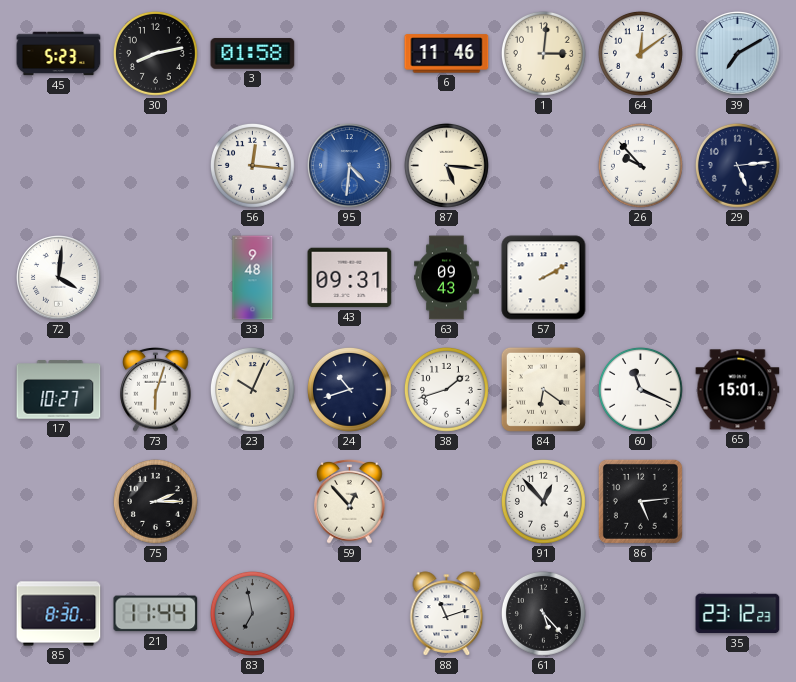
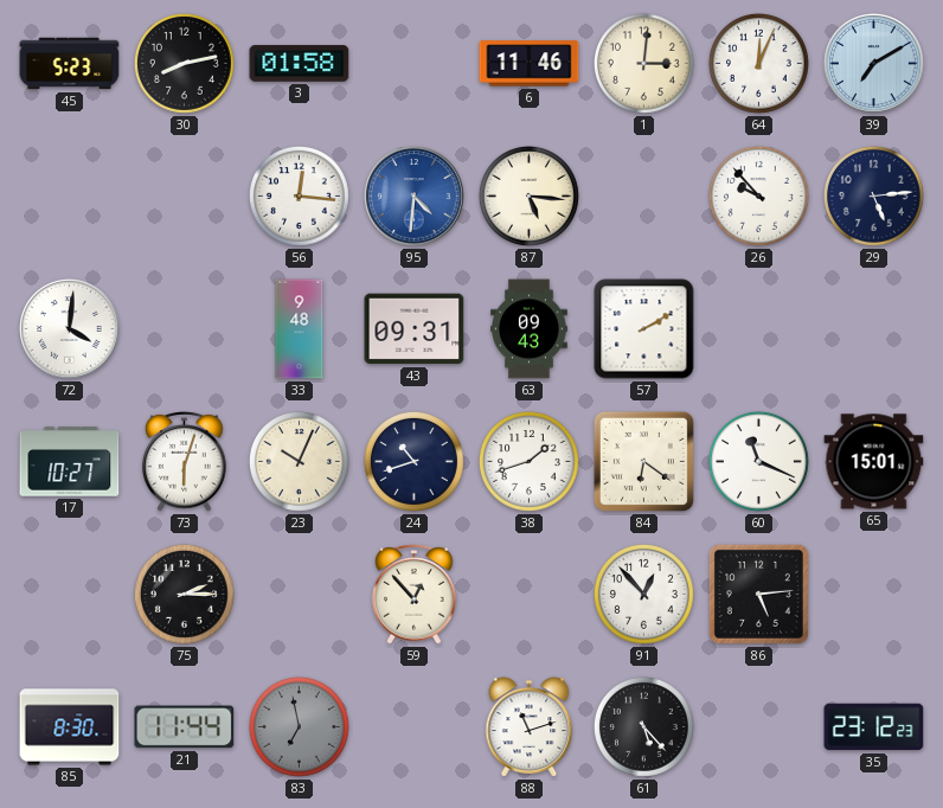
64: 12:09 -> 12:04 (758, 63)
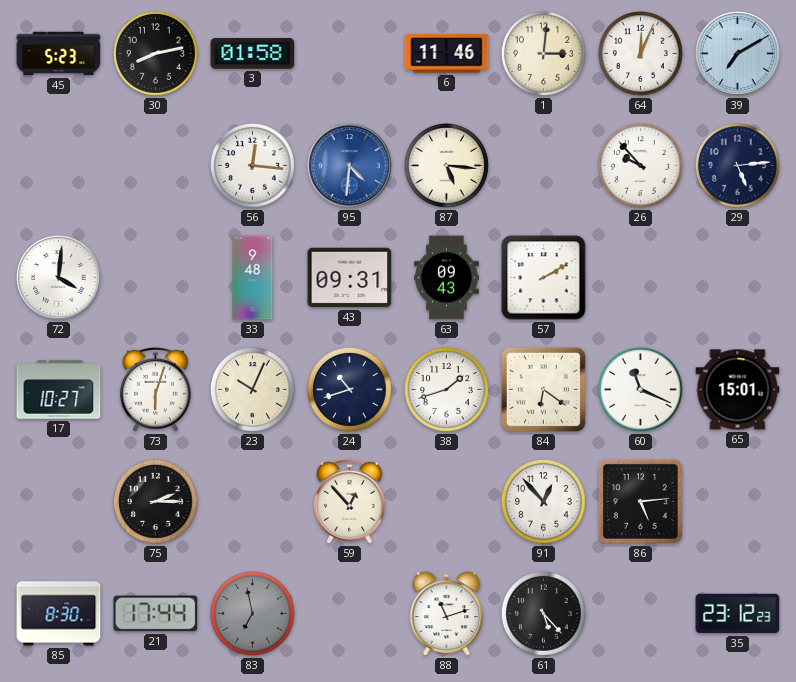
21: 11:44 -> 17:44 (156, 614)
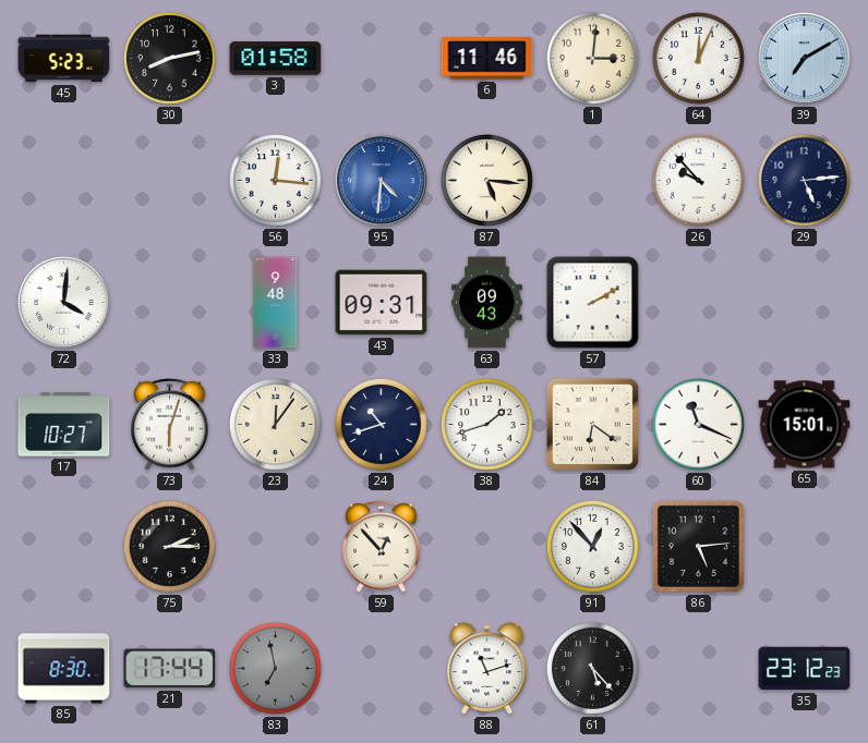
23: 10:04 -> 12:06 (275, 424)
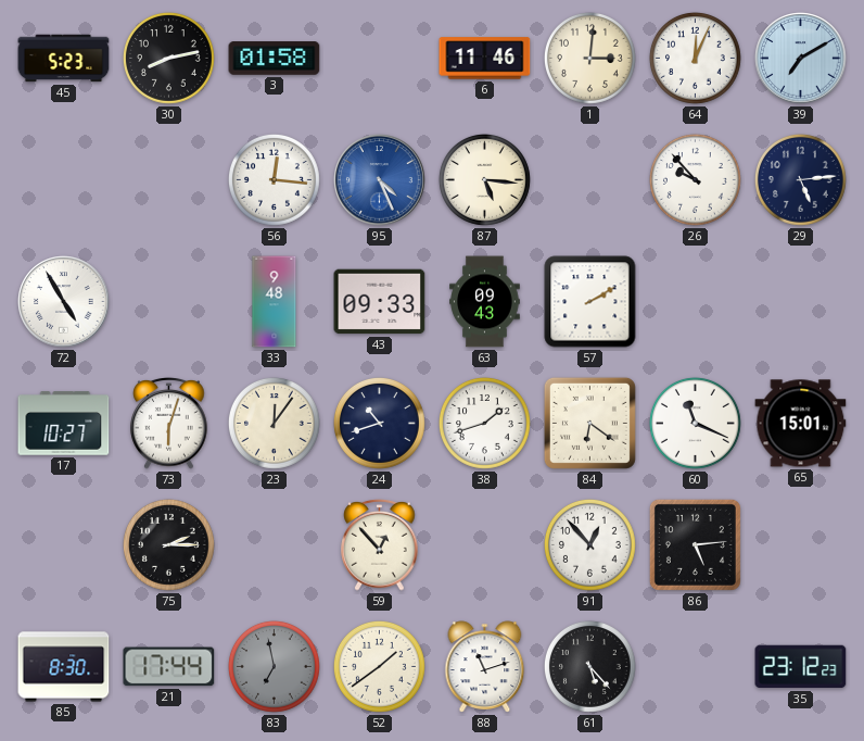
95: 4:31 -> 4:26 (380, 180)
72: 4:01 -> 4:55 (64, 302)
43: 09:31 -> 09:33 (380, 302)
52: none -> 1:39 (379, 666)
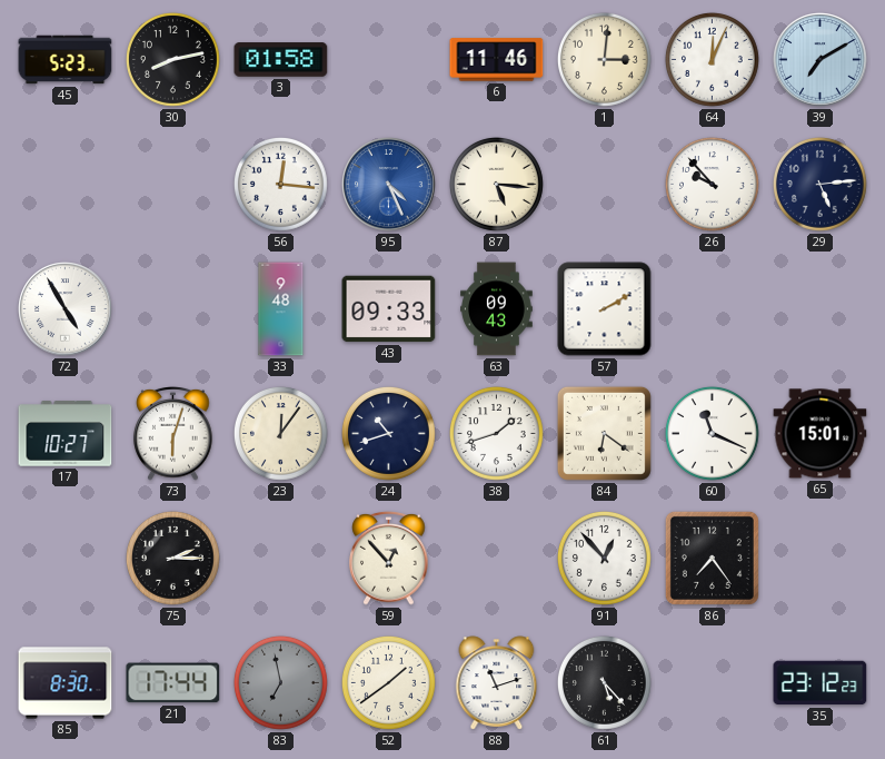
86: 5:14 -> 7:24 (712, 558)
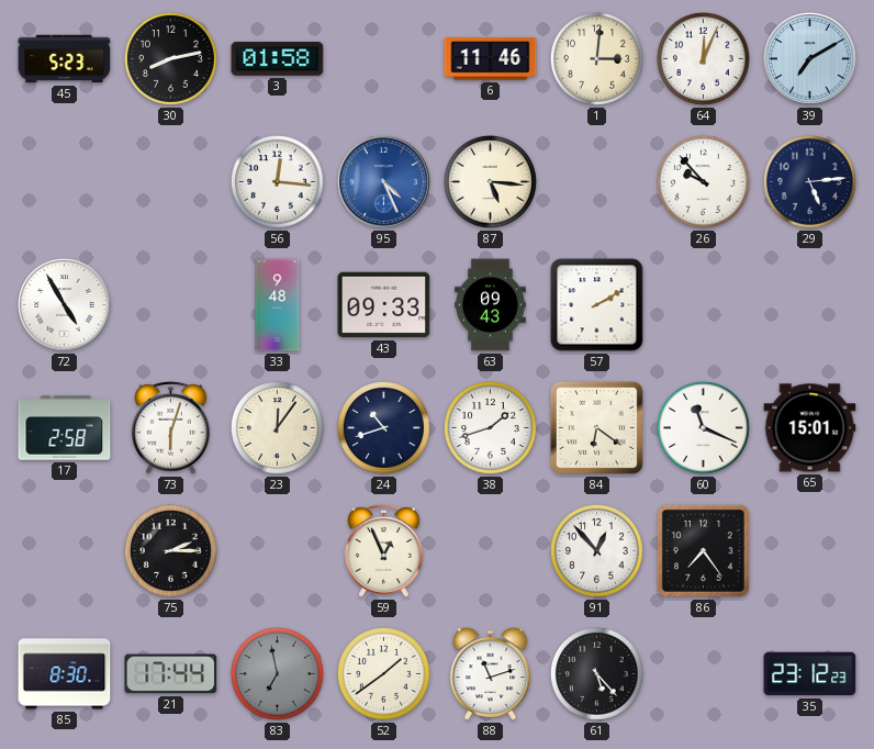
17: 10:27 -> 2:58 (65, 428)
59: 12:53 -> 12:56 (384, 551)
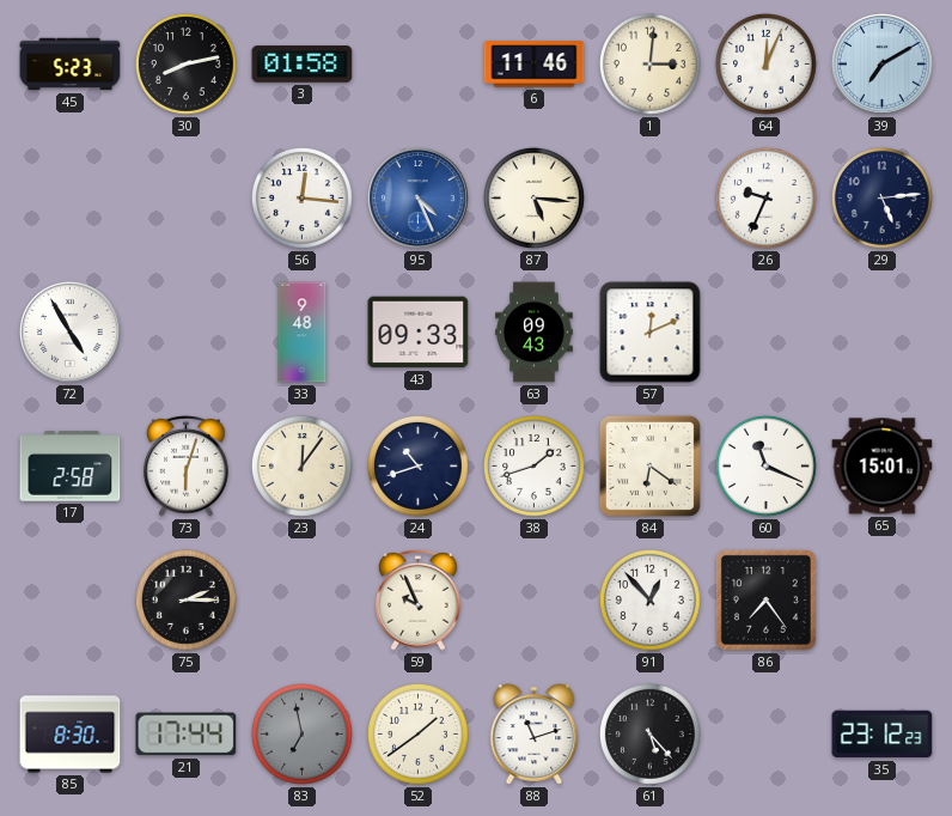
26: 9:53 -> 9:34 (765, 197)
57: 2:10 -> 12:11 (651, 333)
59: 12:56 -> 9:56 (419, 601)
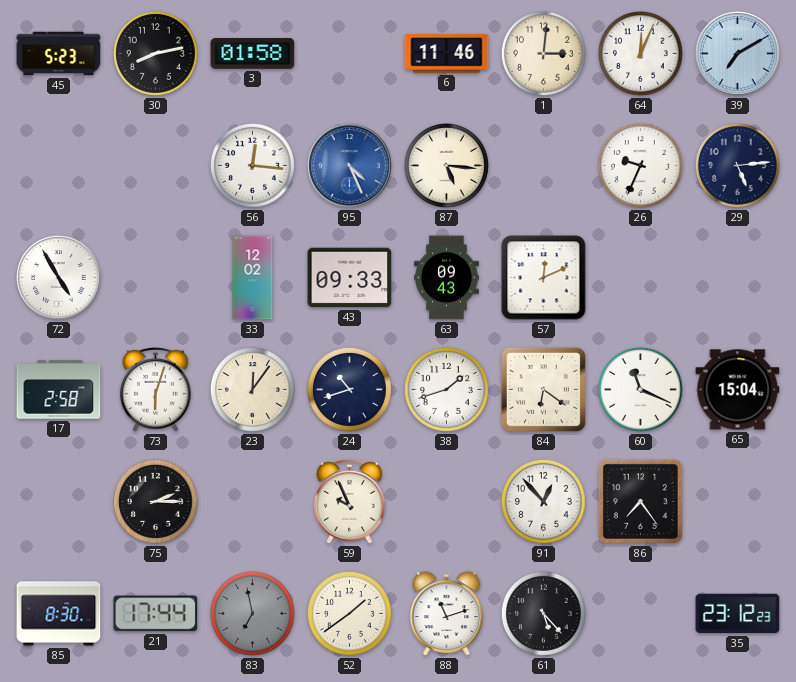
33: 9:48 -> 12:02 (253, 278)
65: 15:01 -> 15:04 (738, 390)
